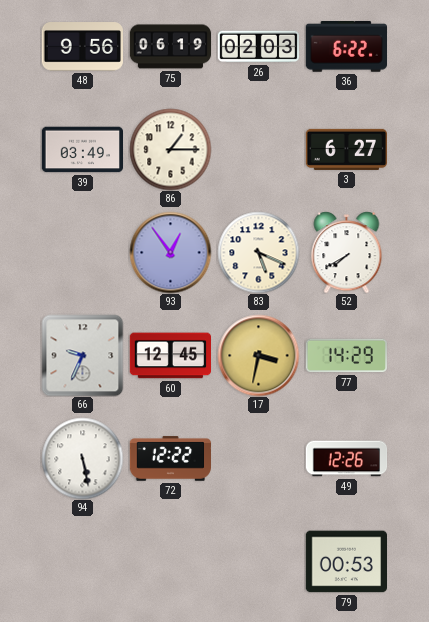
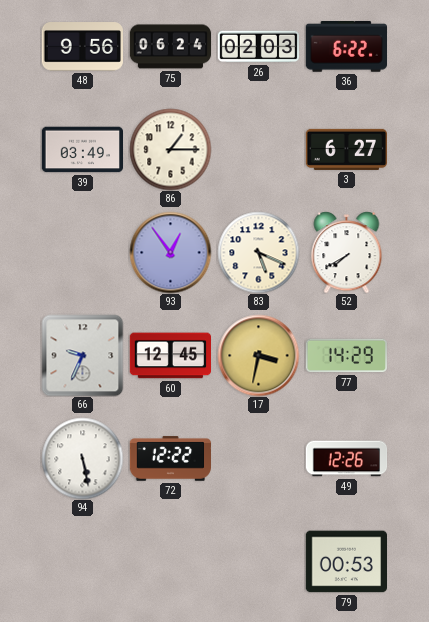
75: 06:19 -> 06:24 (170, 47)
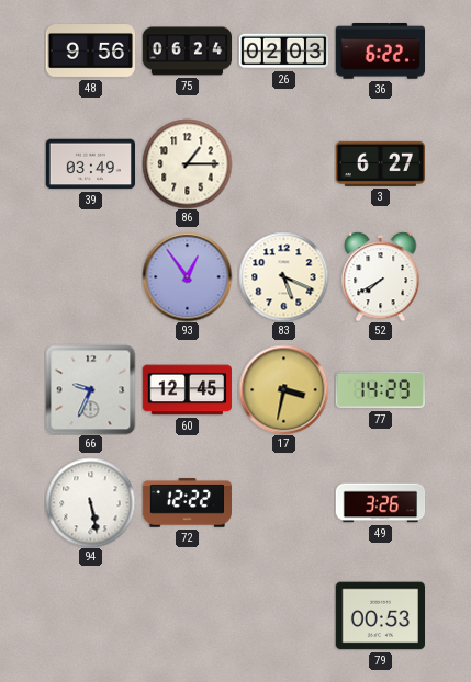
49: 12:26 -> 3:26 (380, 503)
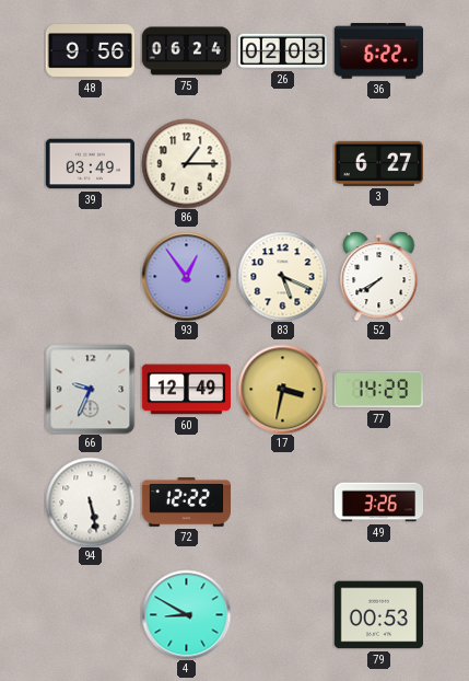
60: 12:45 -> 12:49 (186, 390)
4: none -> 8:50 (186, 614)
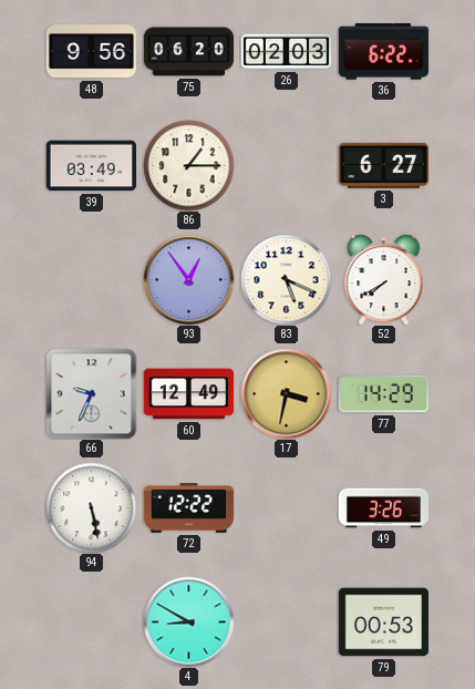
75: 06:24 -> 06:20 (188, 52)
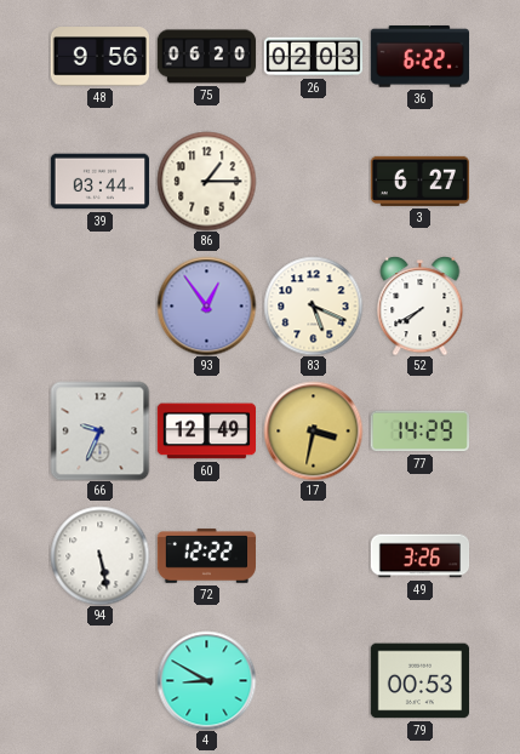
39: 03:49 -> 03:44 (99, 182)
